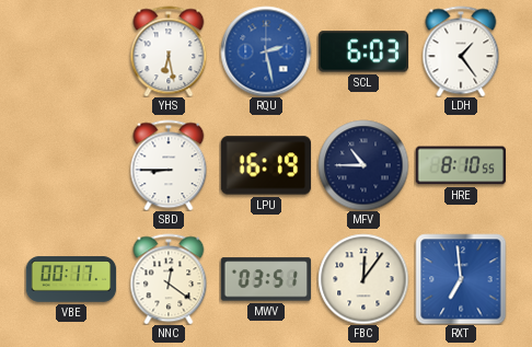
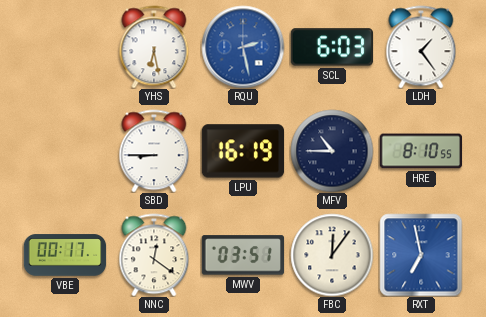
RXT: 6:59 -> 6:58 (421, 255)
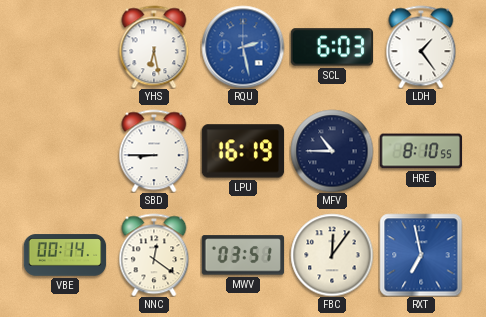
VBE: 00:17 -> 00:14 (65, 255)
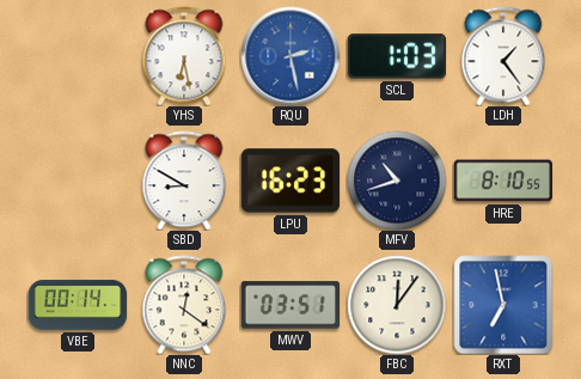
SCL: 6:03 -> 1:03 (397, 56)
SBD: 8:45 -> 8:50 (184, 181)
LPU: 16:19 -> 16:23 (290, 181)
MFV: 10:45 -> 10:42 (397, 181)
